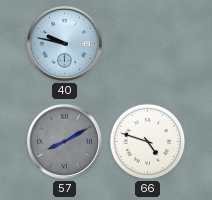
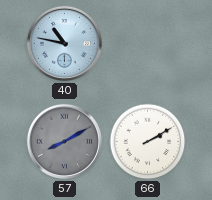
40: 9:47 -> 10:47 (64, 43)
66: 4:48 -> 2:10 (148, 142)
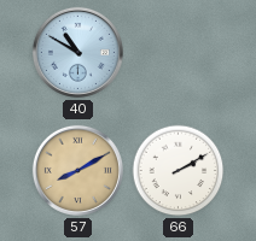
40: 10:47 -> 10:50 (77, 52)
57 dial: grey -> champagne (77, 170)
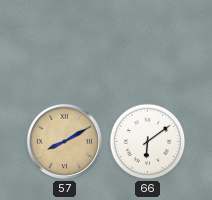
40: 10:50 -> none (77, 52)
66: 2:10 -> 6:09 (148, 142)
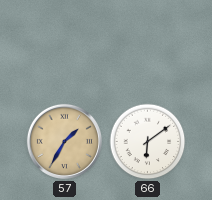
57: 8:10 -> 1:35 (64, 141)
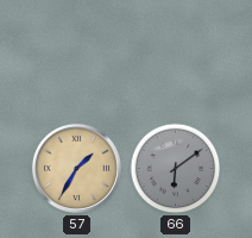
66 dial: white -> grey (176, 169)
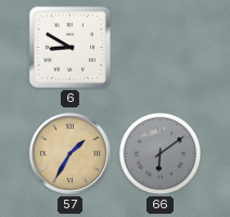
6: none -> 8:50 (69, 47)
